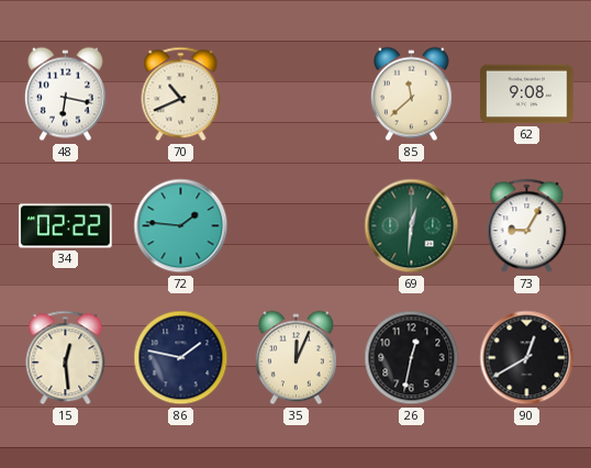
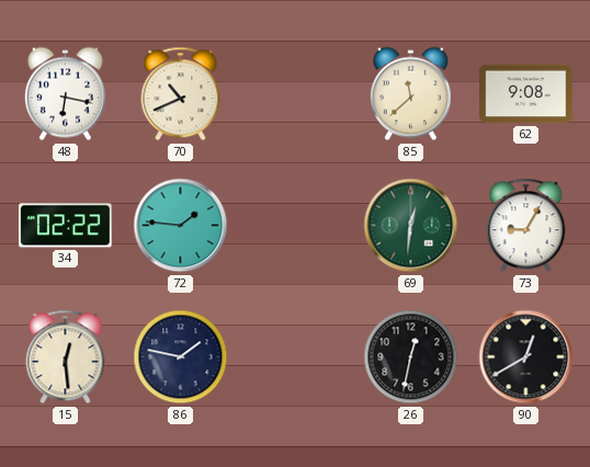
35: 12:04 -> none (295, 358)
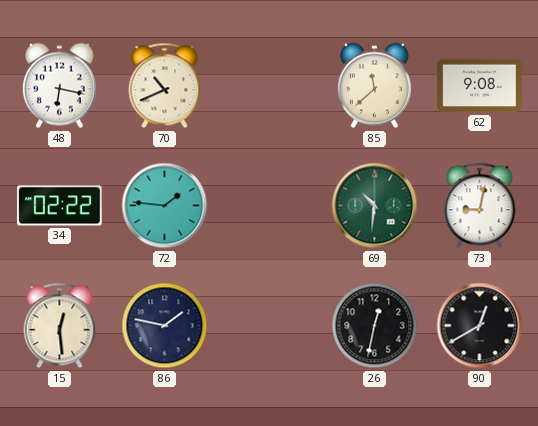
69: 12:31 -> 10:31 (375, 206)
73: 9:05 -> 9:02 (480, 206)
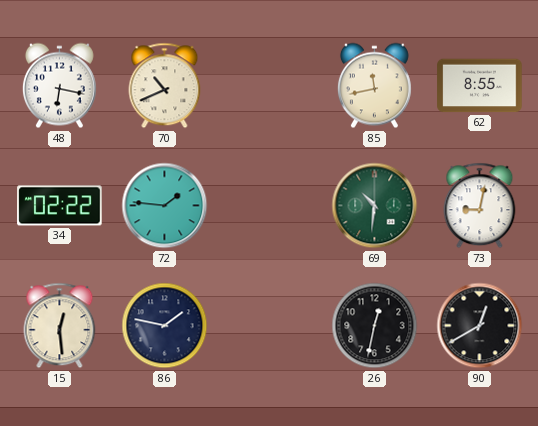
85: 11:38 -> 11:43 (374, 86)
62: 9:08 -> 8:55 (480, 86)
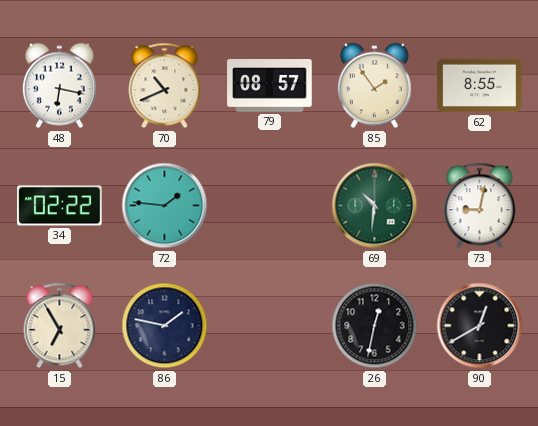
79: none -> 08:57 (270, 86)
85: 11:43 -> 1:54 (374, 86)
15: 12:29 -> 6:55 (60, 326)
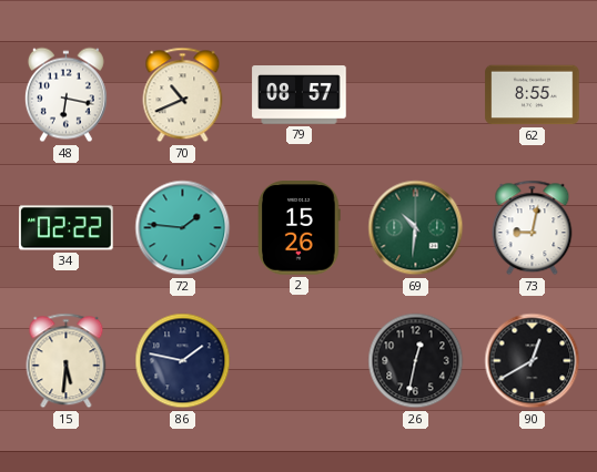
85: 1:54 -> none (374, 86)
2: none -> 15:26 (300, 228)
15: 6:55 -> 5:31 (67, 361)
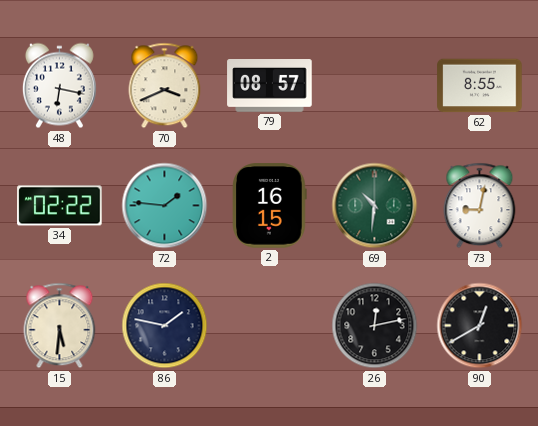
70: 10:41 -> 3:41 (165, 86)
2: 15:26 -> 16:15 (270, 206)
26: 12:32 -> 12:13 (375, 326)
